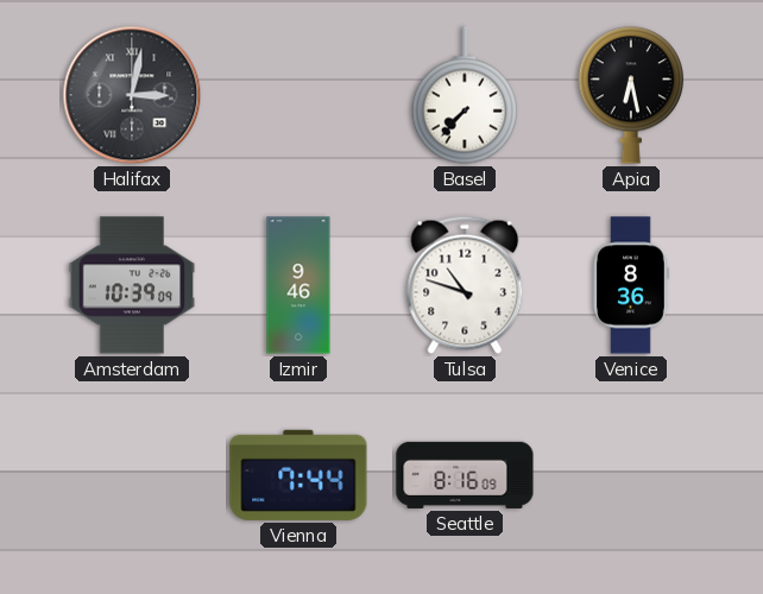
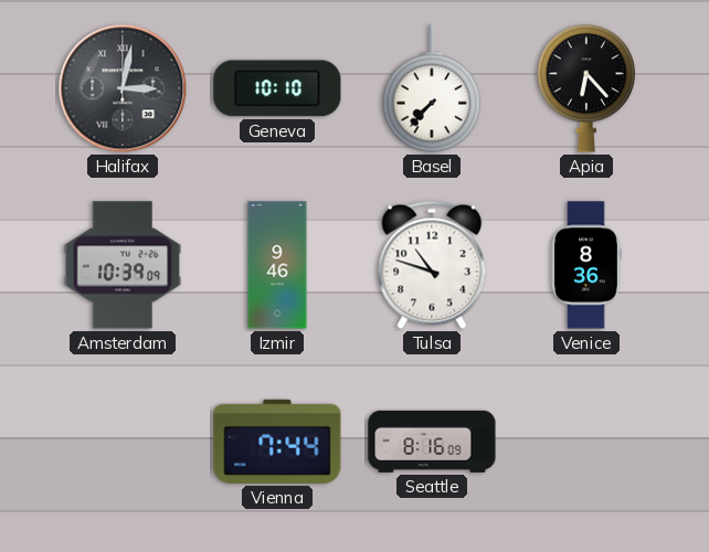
Geneva: none -> 10:10 (277, 88)
Apia: 6:28 -> 6:23 (586, 88)
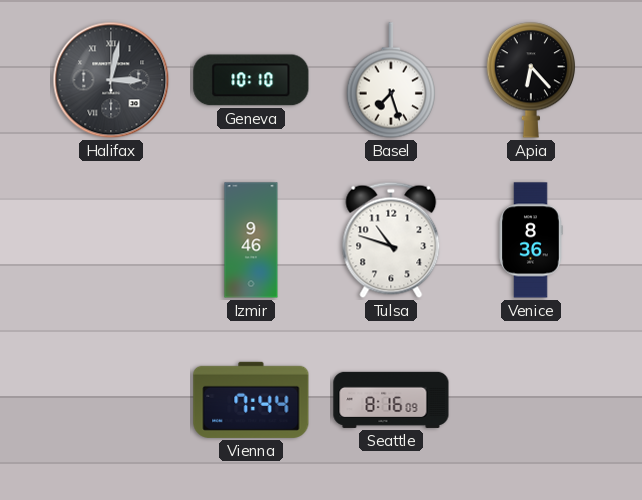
Basel: 7:37 -> 7:27 (391, 80)
Amsterdam: 10:39 -> none (123, 265)
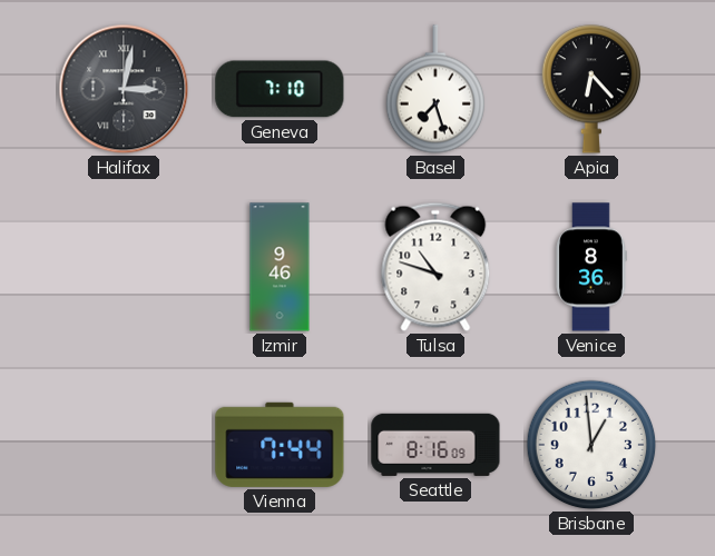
Geneva: 10:10 -> 7:10 (280, 89)
Brisbane: none -> 12:59 (591, 445)
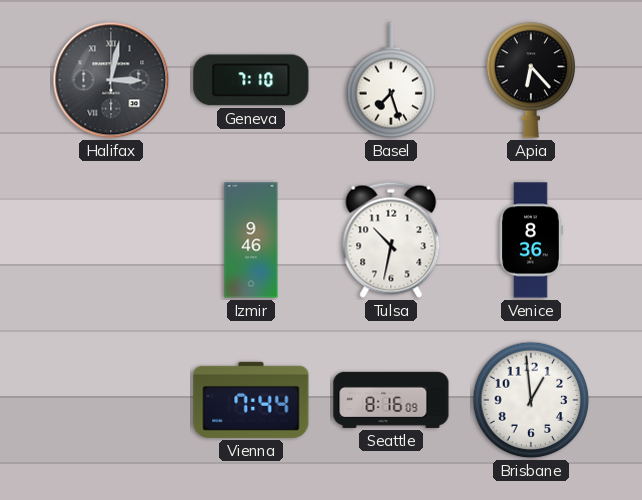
Tulsa: 10:48 -> 10:32 (391, 240)
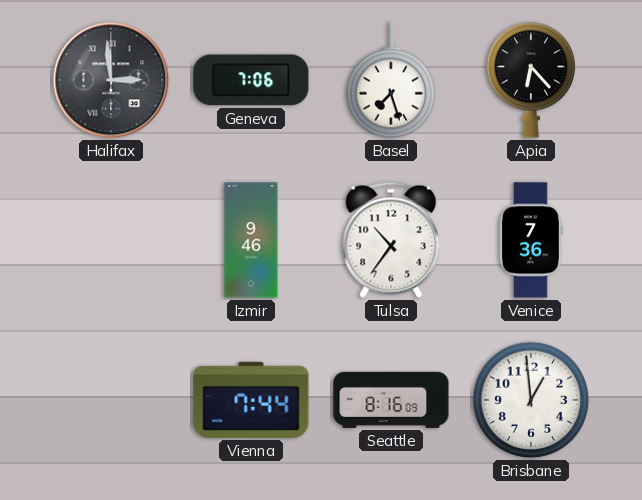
Halifax: 3:02 -> 2:59 (111, 80)
Geneva: 7:10 -> 7:06 (251, 80)
Tulsa: 10:32 -> 10:36 (391, 240)
Venice: 8:36 -> 7:36 (531, 240)
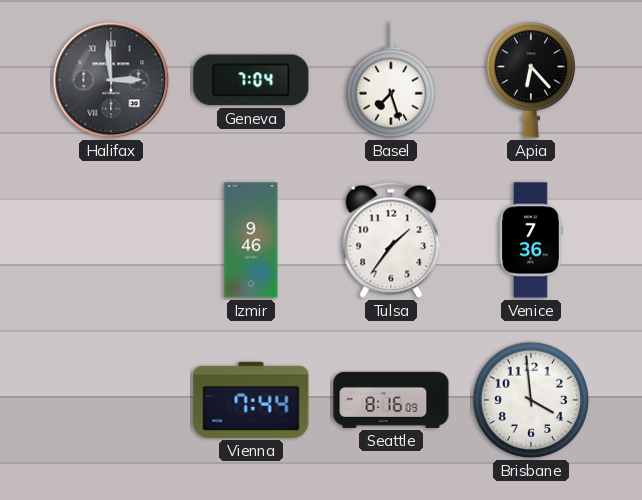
Geneva: 7:06 -> 7:04 (251, 80)
Tulsa: 10:36 -> 1:36 (391, 240)
Brisbane: 12:59 -> 3:59 (531, 400)
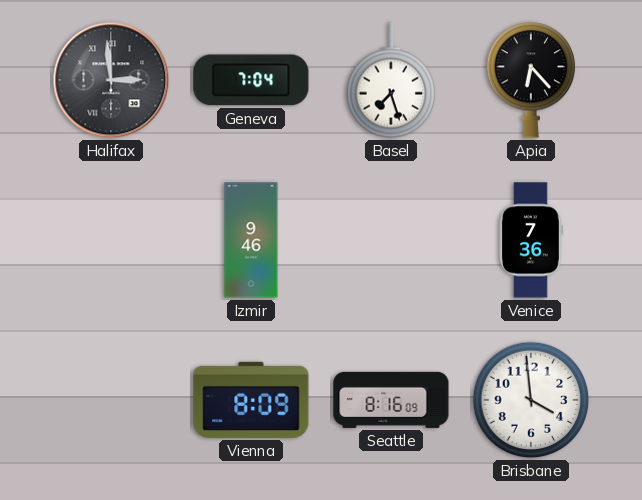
Tulsa: 1:36 -> none (391, 240)
Vienna: 7:44 -> 8:09 (251, 400)
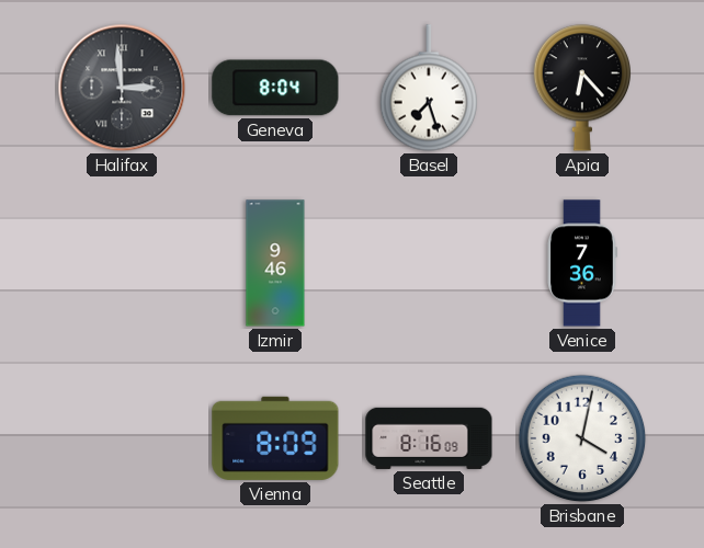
Geneva: 7:04 -> 8:04 (275, 88)
Brisbane: 3:59 -> 4:02 (582, 438)
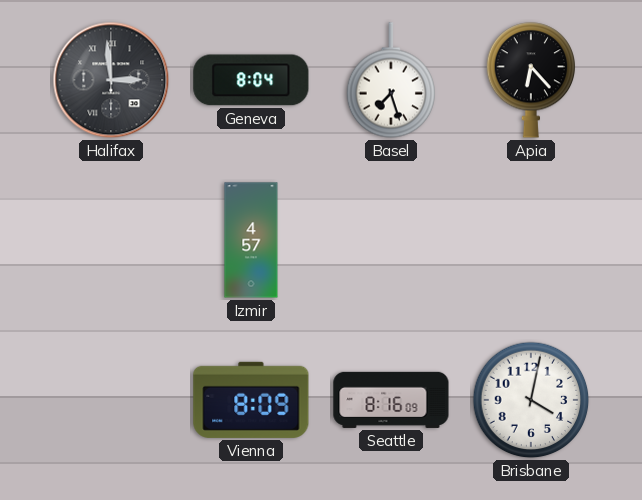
Izmir: 9:46 -> 4:57 (251, 240)
Venice: 7:36 -> none (582, 263)
